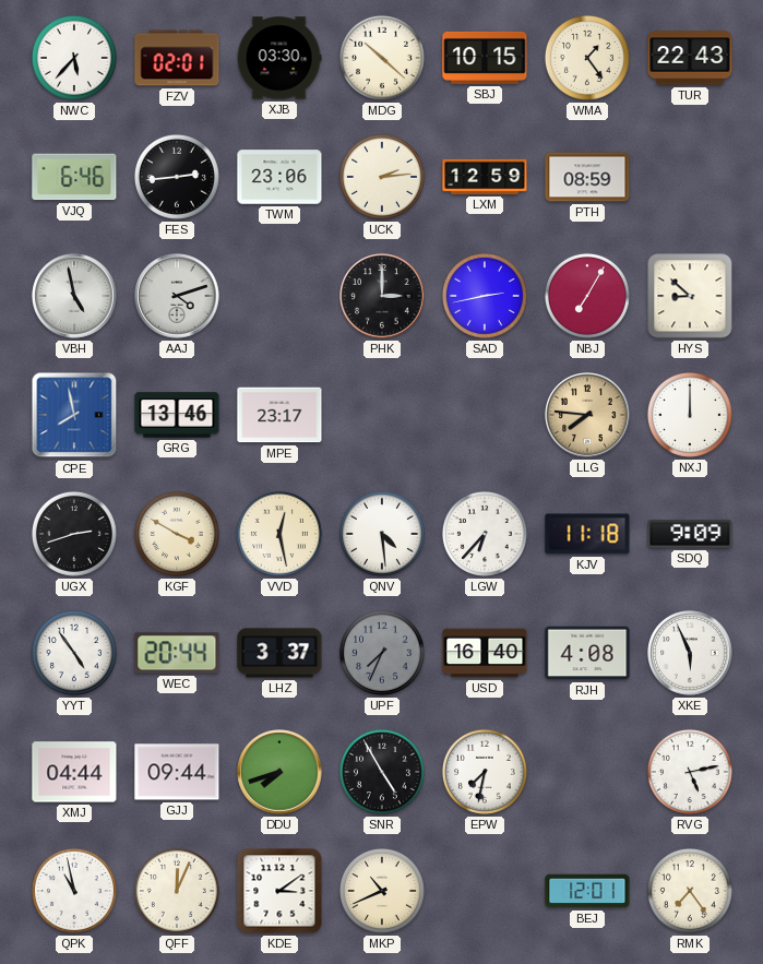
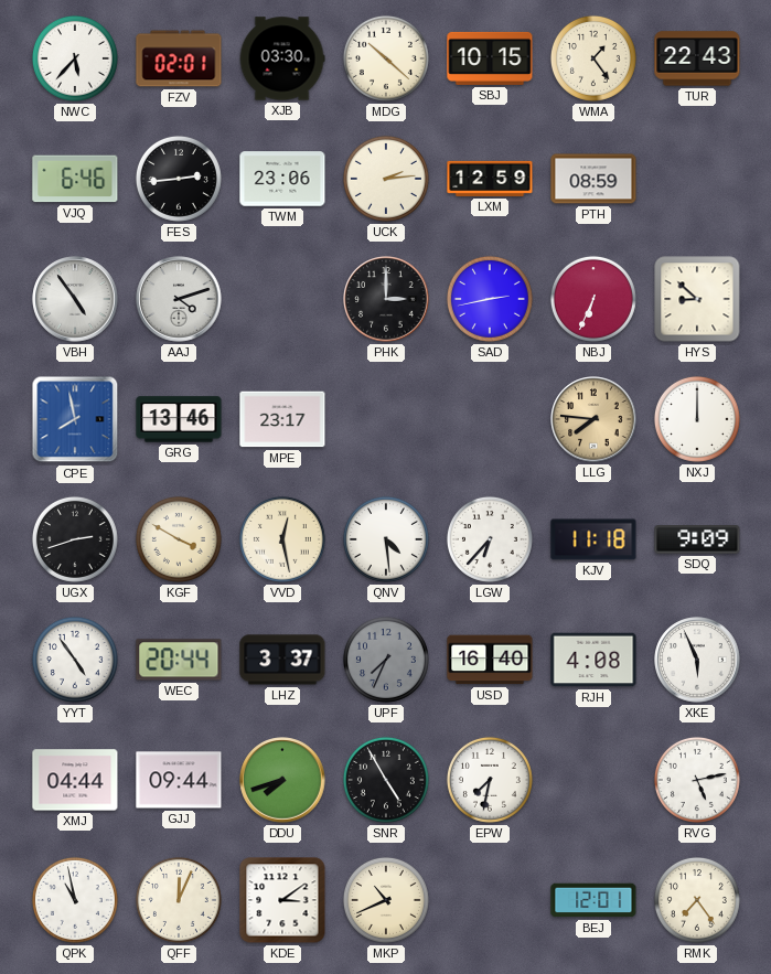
VBH: 4:58 -> 4:54 (75, 299)
NBJ: 7:05 -> 6:34 (593, 299)
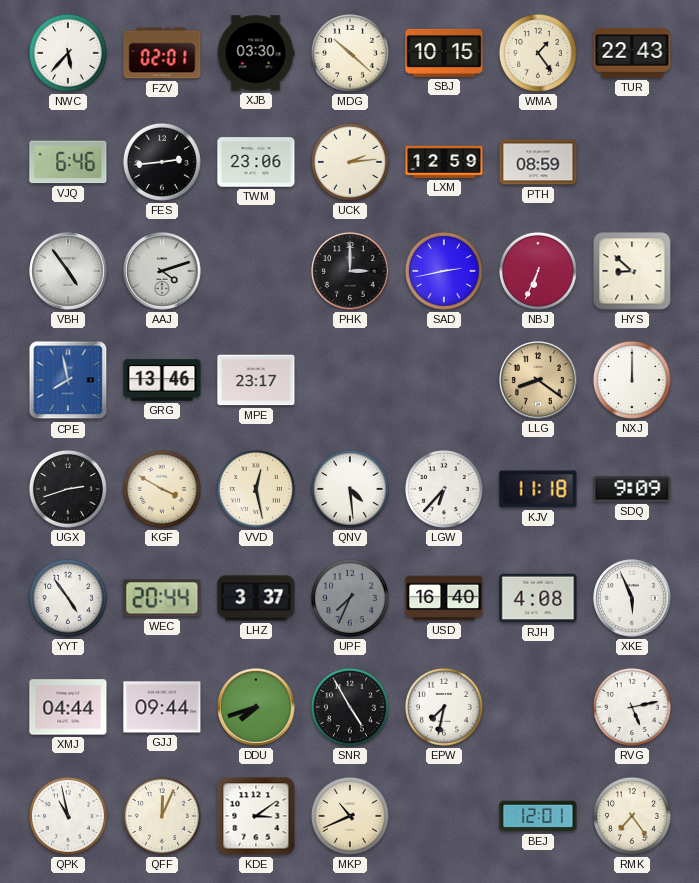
LLG: 7:46 -> 8:21 (538, 380)
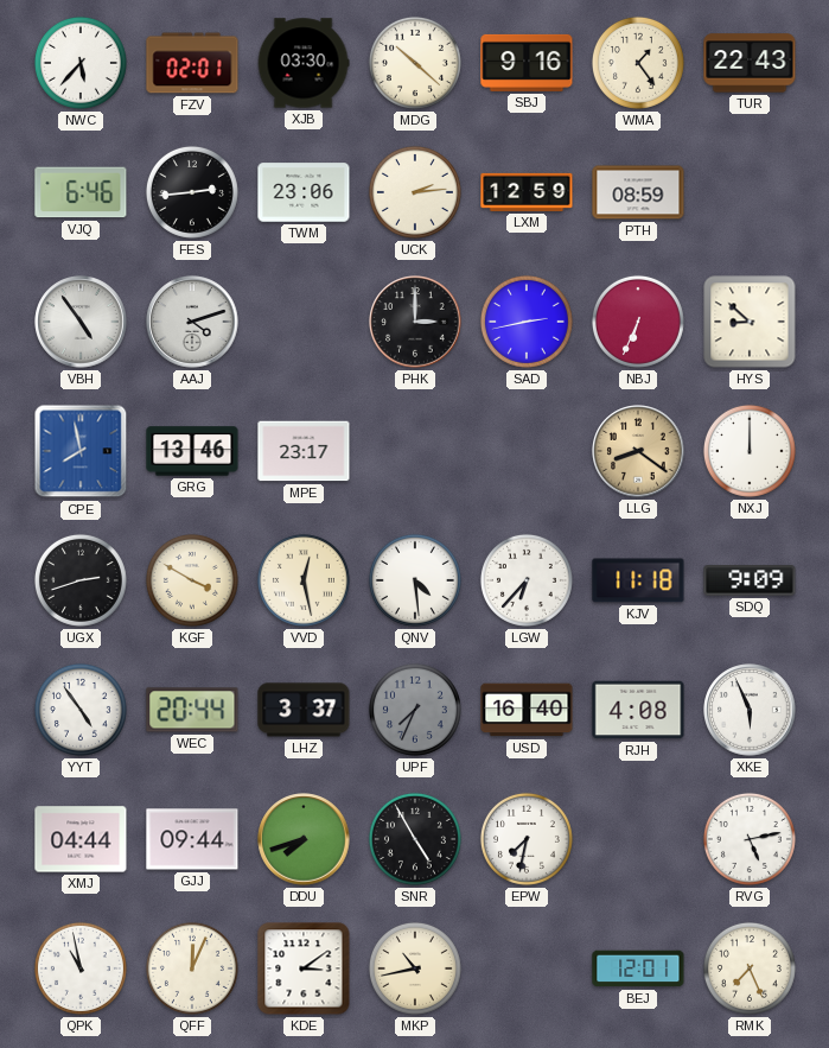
SBJ: 10:15 -> 9:16 (527, 63)
MKP: 10:41 -> 10:43 (415, 968)
RMK: 7:24 -> 7:26 (750, 968)
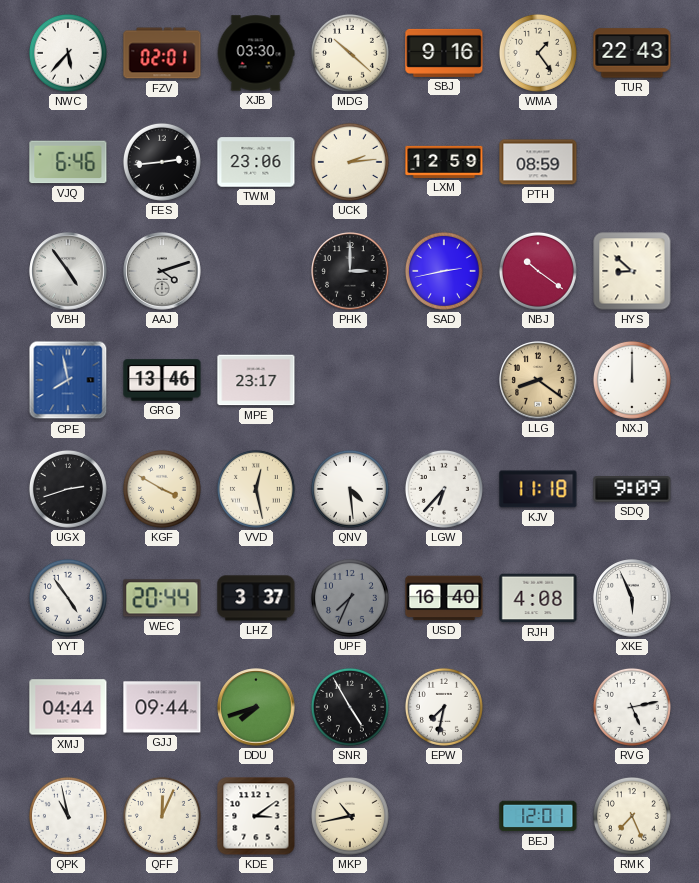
NBJ: 6:34 -> 10:21 (538, 271)
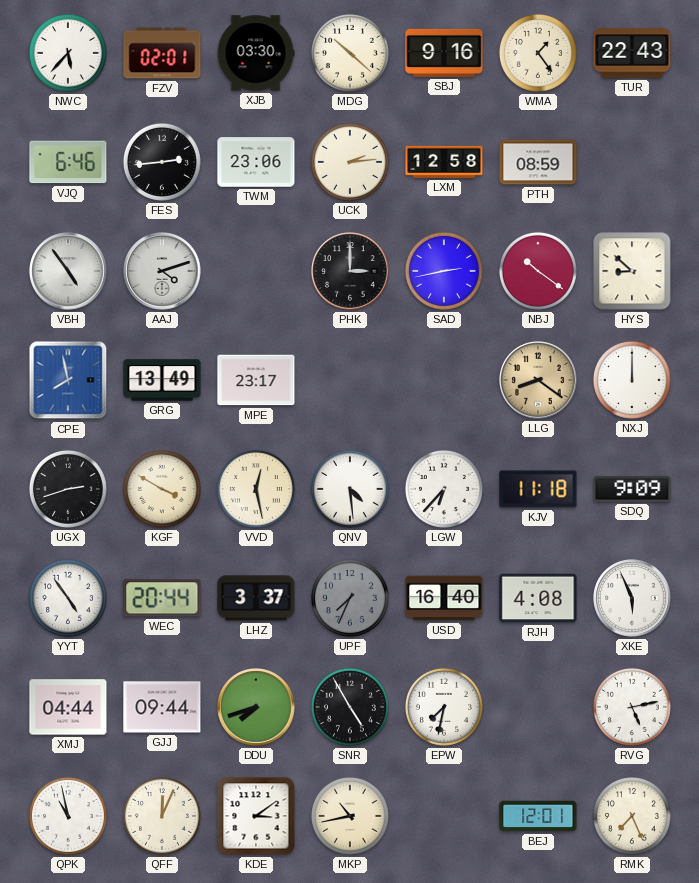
LXM: 12:59 -> 12:58 (444, 162)
GRG: 13:46 -> 13:49 (162, 380)
